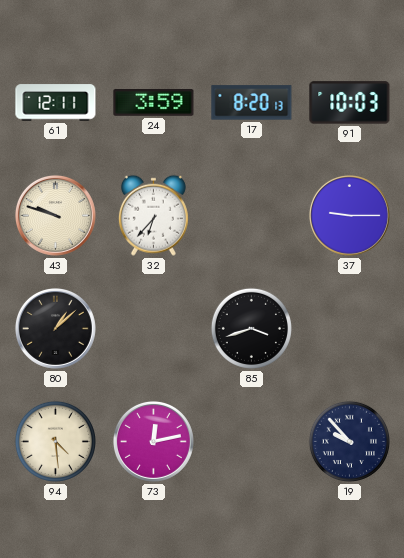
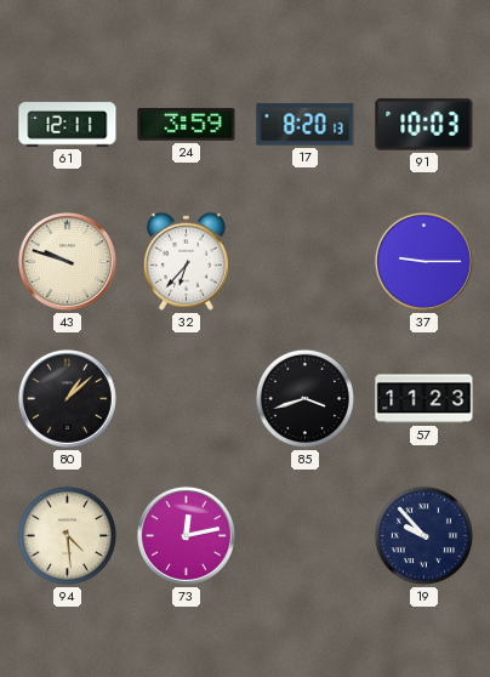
57: none -> 11:23 (425, 399)
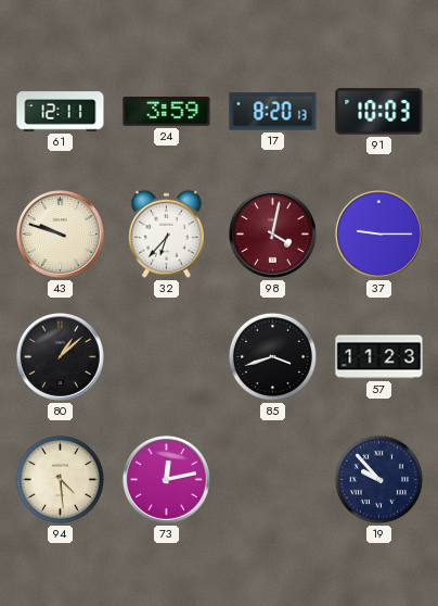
98: none -> 4:02 (272, 233)
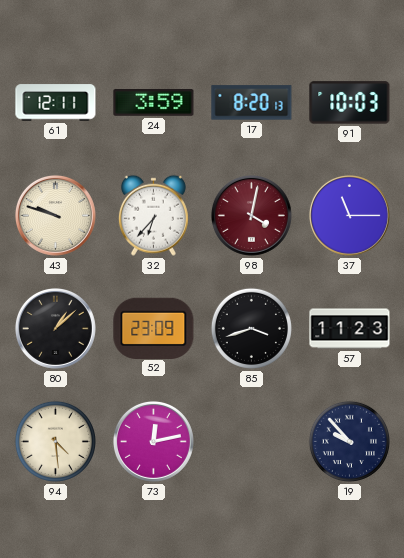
37: 9:15 -> 11:15 (349, 215)
52: none -> 23:09 (154, 328)
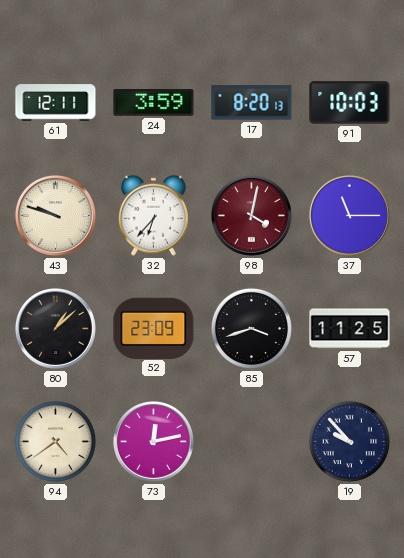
57: 11:23 -> 11:25 (350, 329)
94: 4:29 -> 4:39 (55, 441)
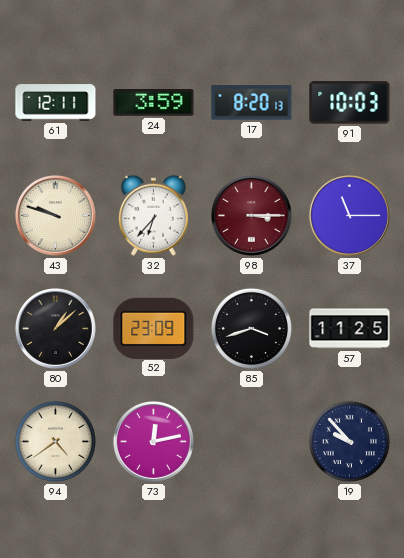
98: 4:02 -> 3:15 (251, 215)
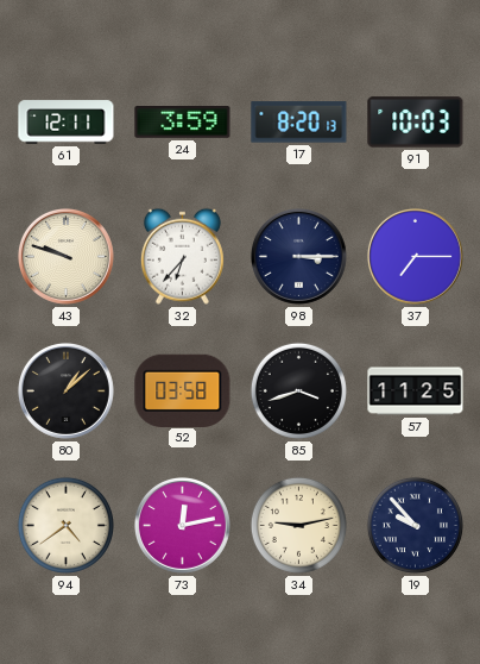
98 dial: burgundy -> navy (298, 256)
37: 11:15 -> 7:15 (415, 256)
52: 23:09 -> 03:58 (183, 390)
34: none -> 9:13 (298, 525)
